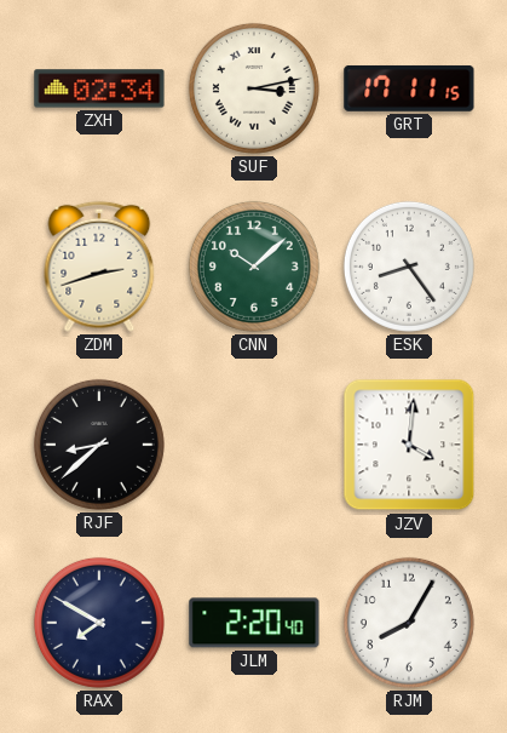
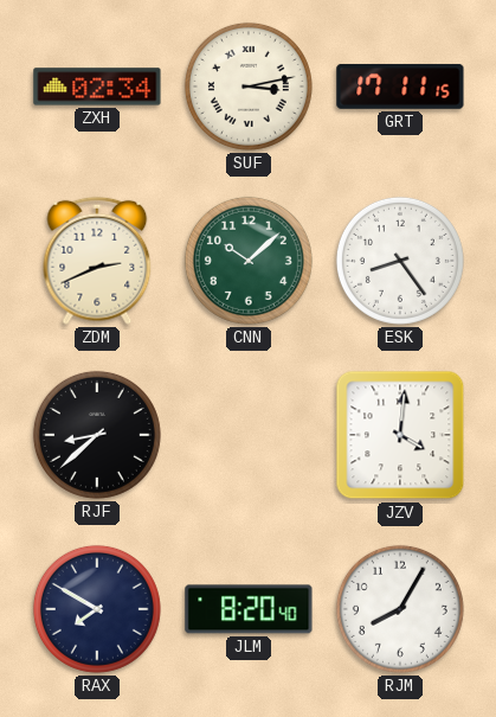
ZDM: 2:42 -> 2:41 (97, 261)
JLM: 2:20 -> 8:20 (249, 609)
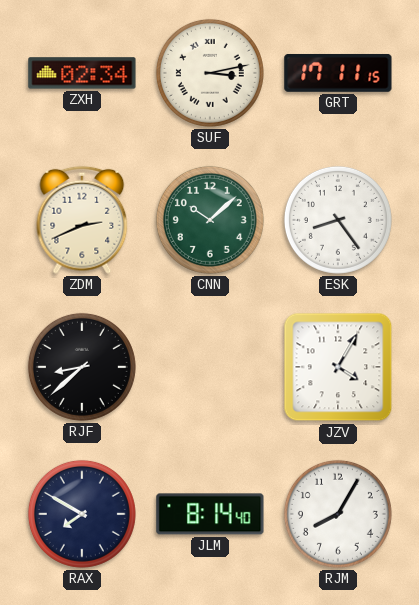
JZV: 4:01 -> 4:05 (338, 367)
JLM: 8:20 -> 8:14 (210, 514)
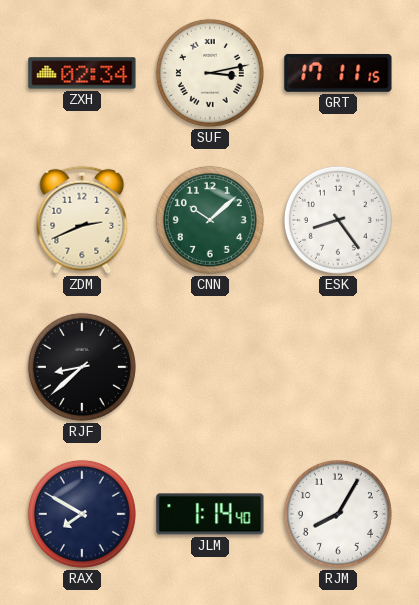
JZV: 4:05 -> none (338, 367)
JLM: 8:14 -> 1:14 (210, 514)
